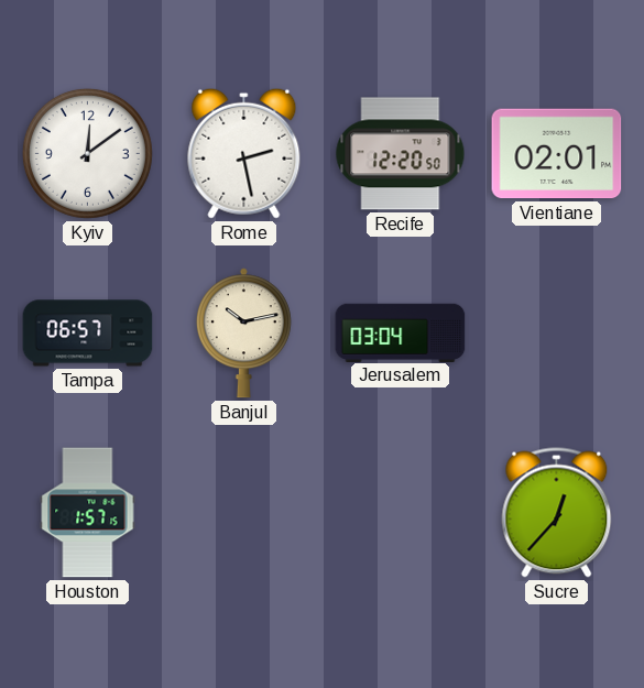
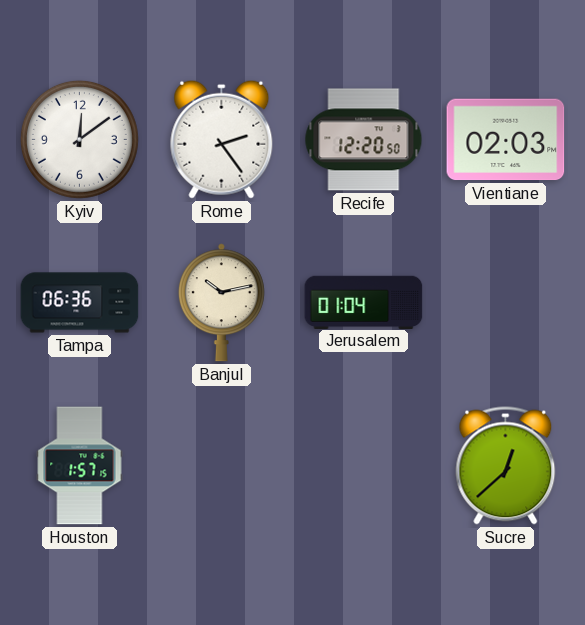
Rome: 2:28 -> 2:24 (222, 139)
Vientiane: 02:01 -> 02:03 (506, 140)
Tampa: 06:57 -> 06:36 (80, 303)
Jerusalem: 03:04 -> 01:04 (364, 302)
Sucre: 12:37 -> 12:38 (506, 466)
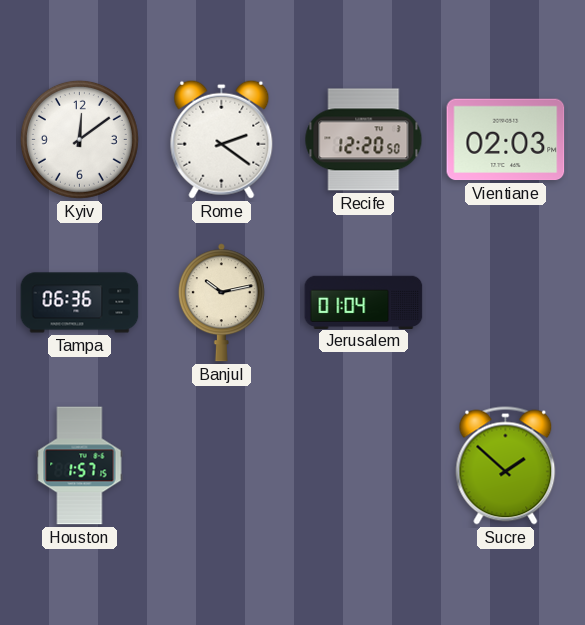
Rome: 2:24 -> 2:21 (222, 139)
Sucre: 12:38 -> 1:52 (506, 466)
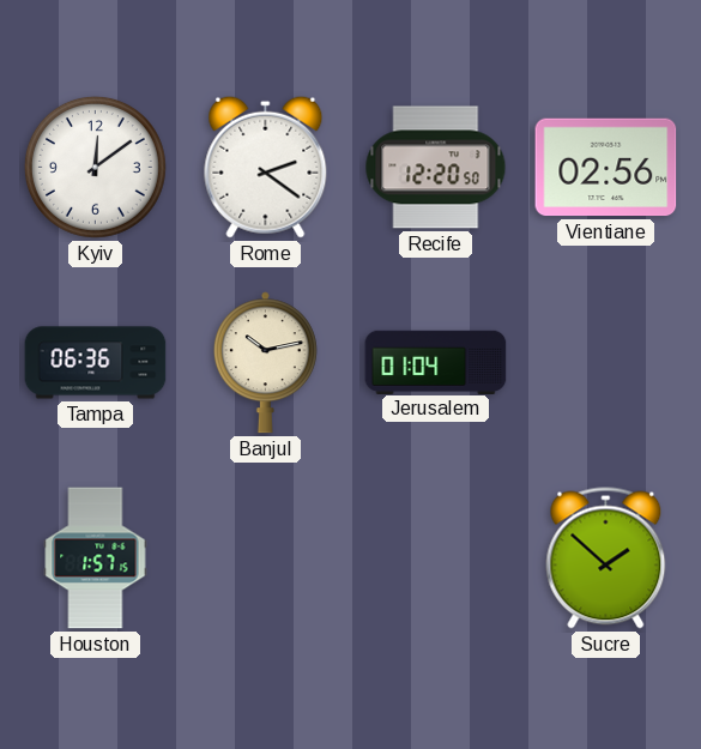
Vientiane: 02:03 -> 02:56 (606, 168)
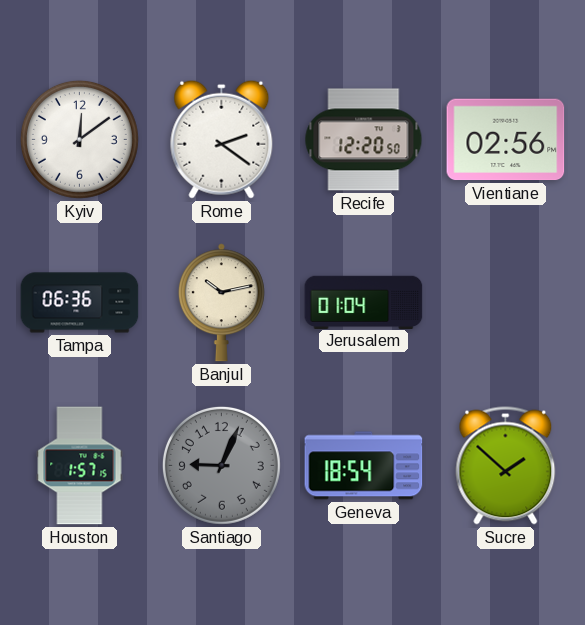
Santiago: none -> 9:04 (221, 465)
Geneva: none -> 18:54 (364, 466)
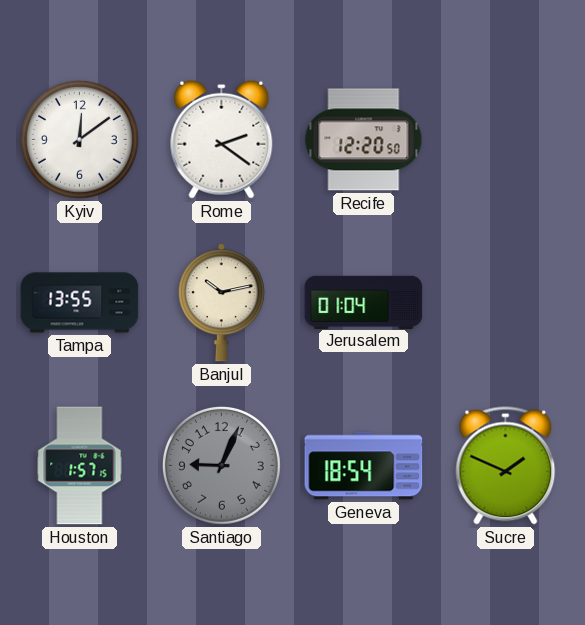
Vientiane: 02:56 -> none (506, 140)
Tampa: 06:36 -> 13:55 (80, 303)
Sucre: 1:52 -> 1:49 (506, 466)
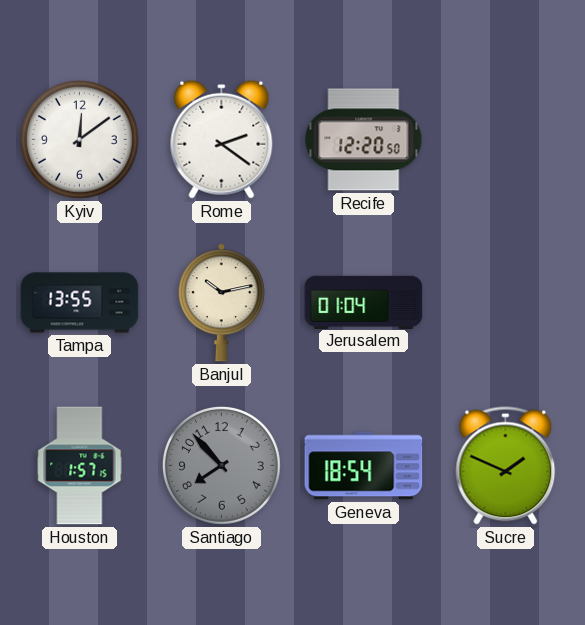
Santiago: 9:04 -> 7:53 (221, 465)
